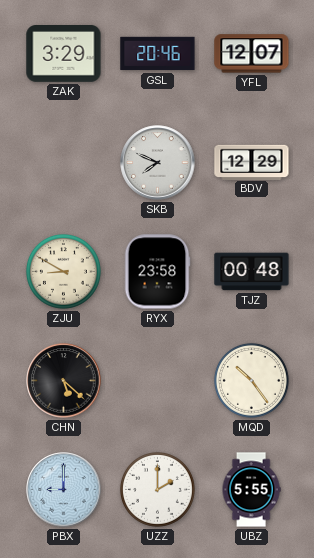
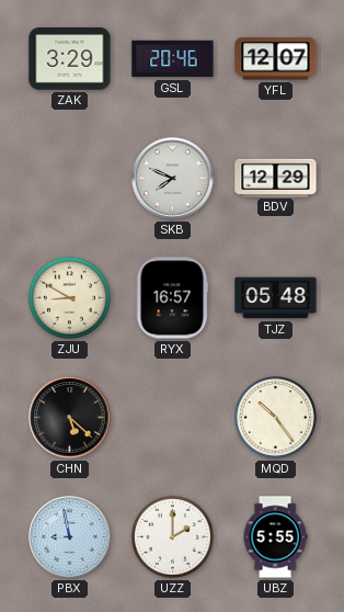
RYX: 23:58 -> 16:57 (172, 298)
TJZ: 00:48 -> 05:48 (276, 298)
PBX: 9:00 -> 8:58 (70, 537)
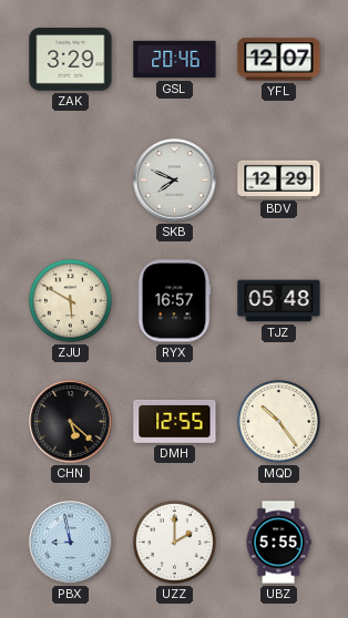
ZJU: 8:50 -> 5:50 (70, 300)
DMH: none -> 12:55 (175, 421)
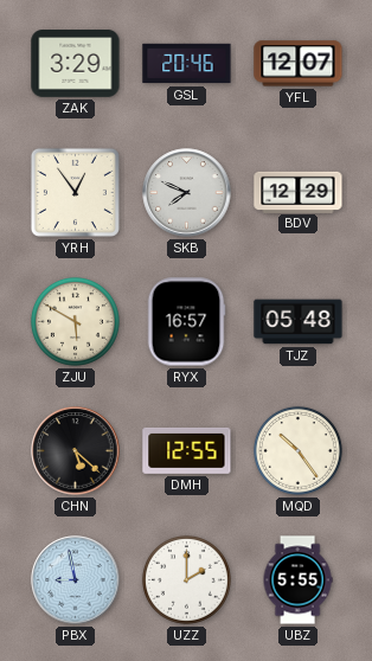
YRH: none -> 12:54 (75, 192)
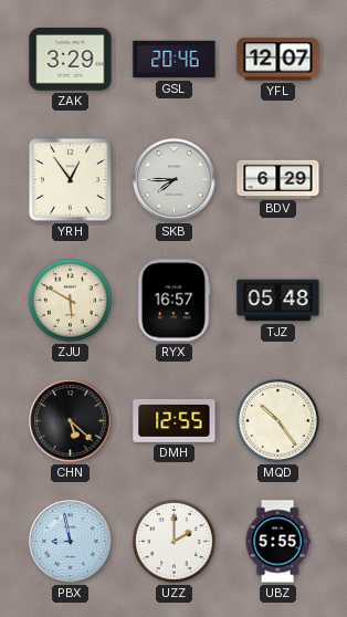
SKB: 7:49 -> 7:45 (175, 180)
BDV: 12:29 -> 6:29 (278, 179)
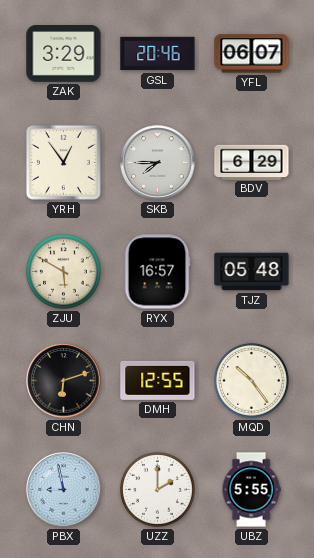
YFL: 12:07 -> 06:07 (252, 54)
CHN: 5:22 -> 6:12 (64, 381)
